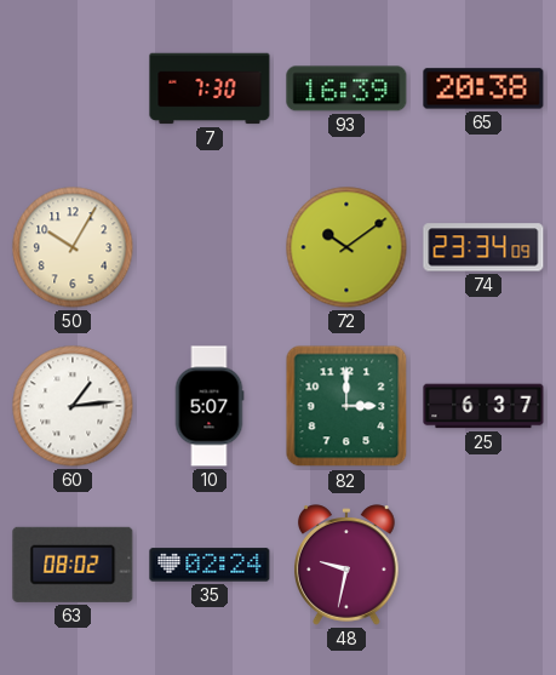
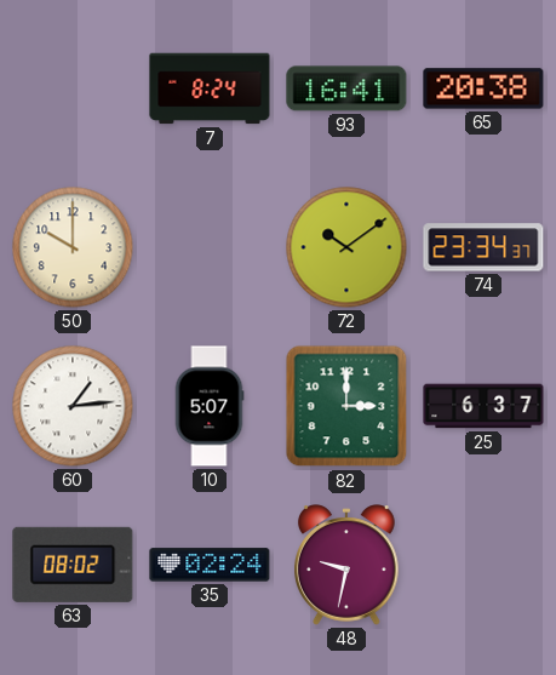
7: 7:30 -> 8:24 (210, 88)
93: 16:39 -> 16:41 (346, 88)
50: 10:05 -> 10:00 (73, 247)
74: 23:34:09 -> 23:34:37 (483, 247)
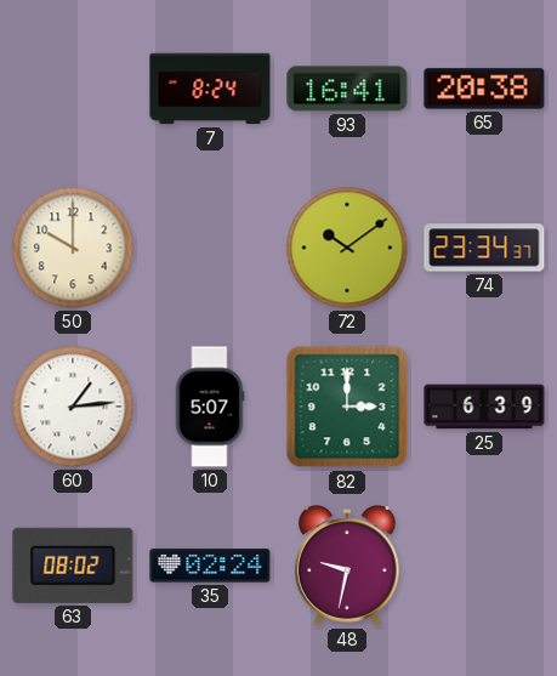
25: 6:37 -> 6:39 (484, 407)
